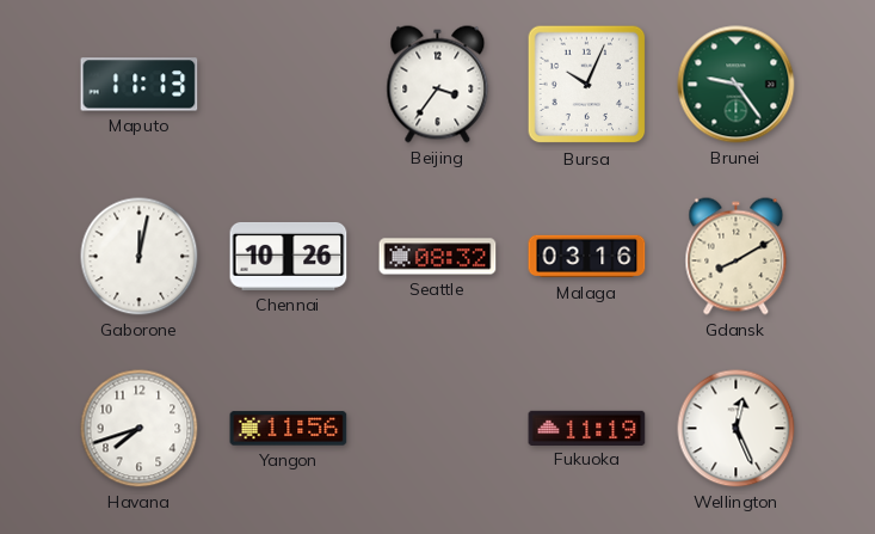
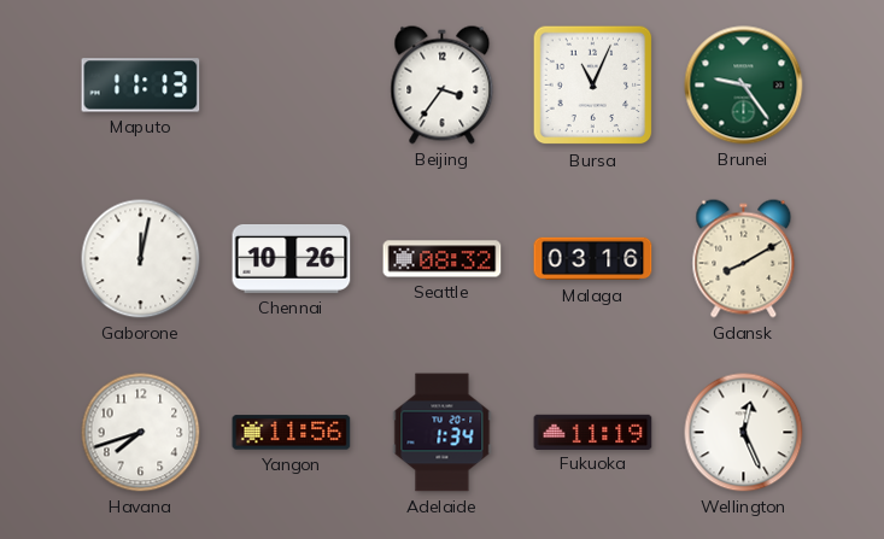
Bursa: 10:04 -> 11:04 (593, 86)
Adelaide: none -> 1:34 (443, 433)
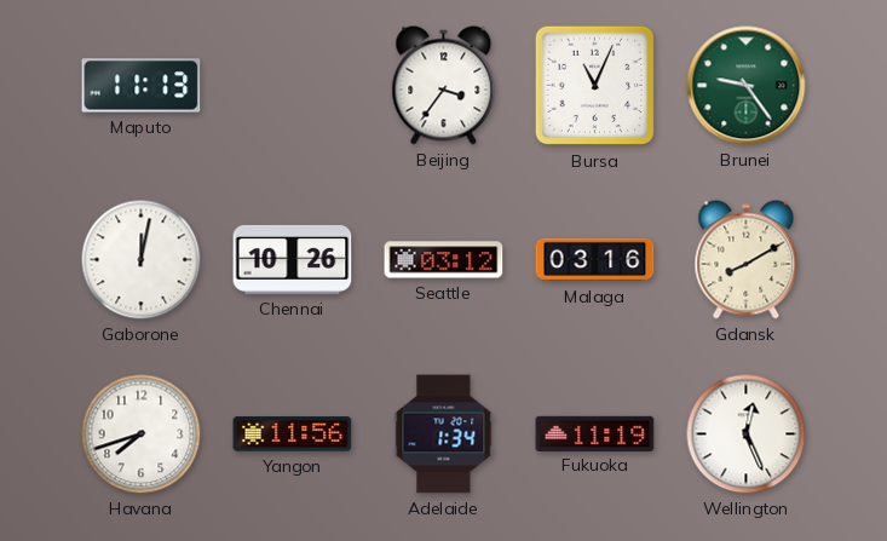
Seattle: 08:32 -> 03:12 (444, 260)
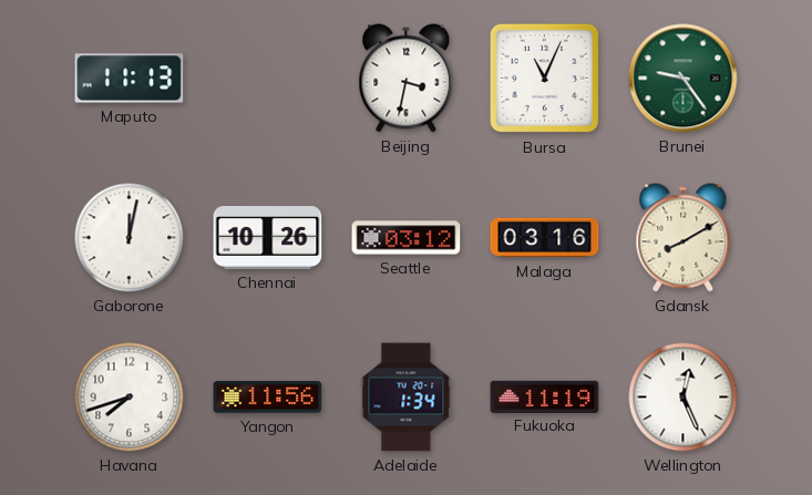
Beijing: 3:36 -> 3:32 (407, 79)
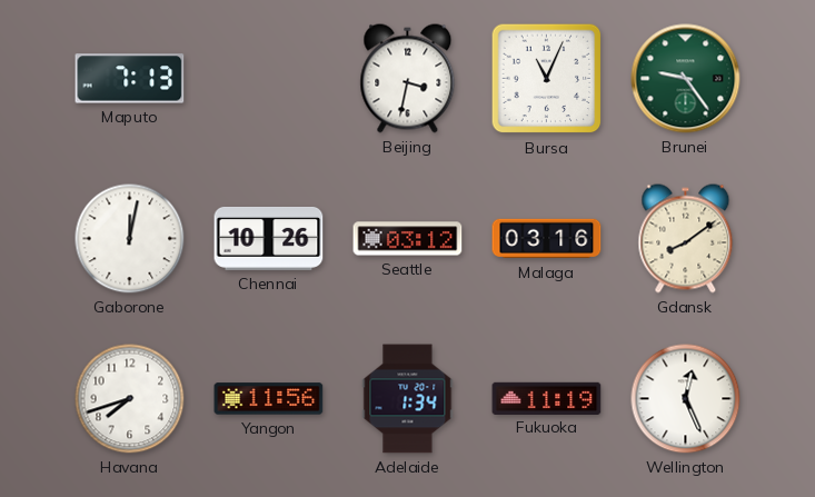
Maputo: 11:13 -> 7:13 (130, 79)
Gdansk: 8:10 -> 8:09 (686, 239)
